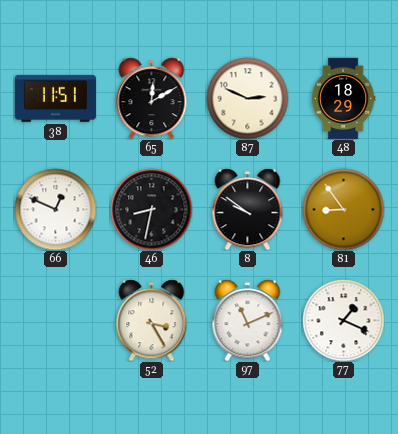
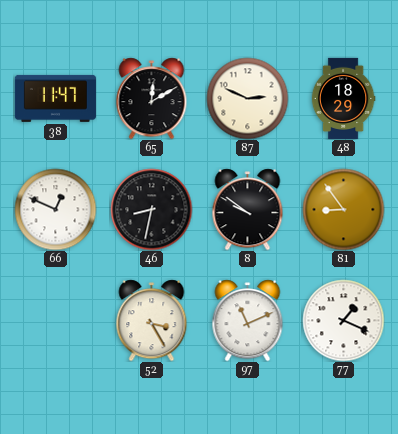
38: 11:51 -> 11:47 (55, 98)
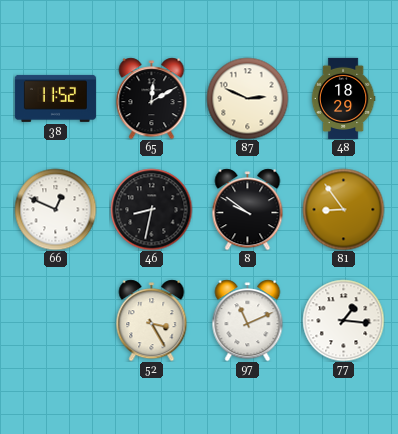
38: 11:47 -> 11:52 (55, 98)
77: 1:19 -> 1:16 (343, 320)
